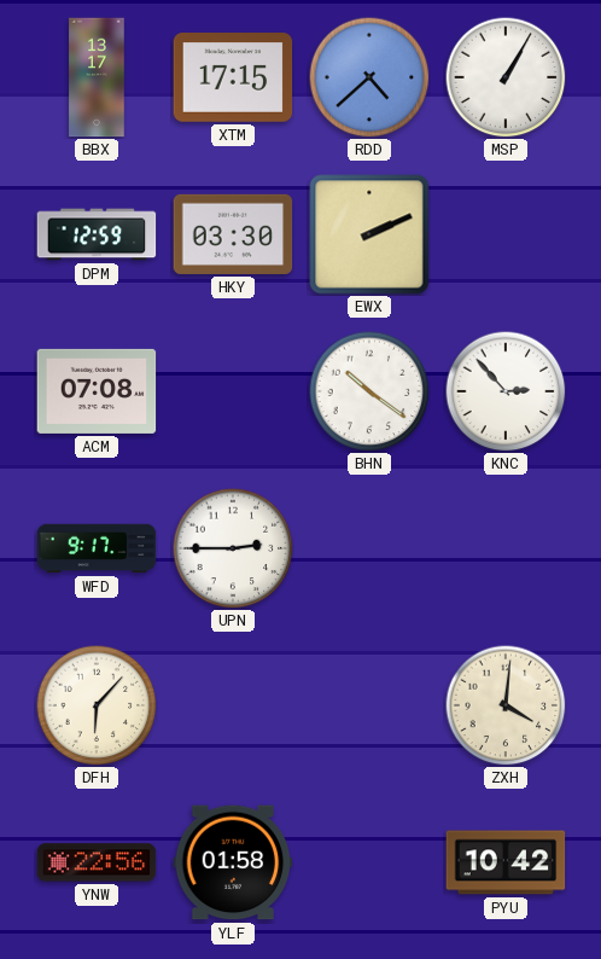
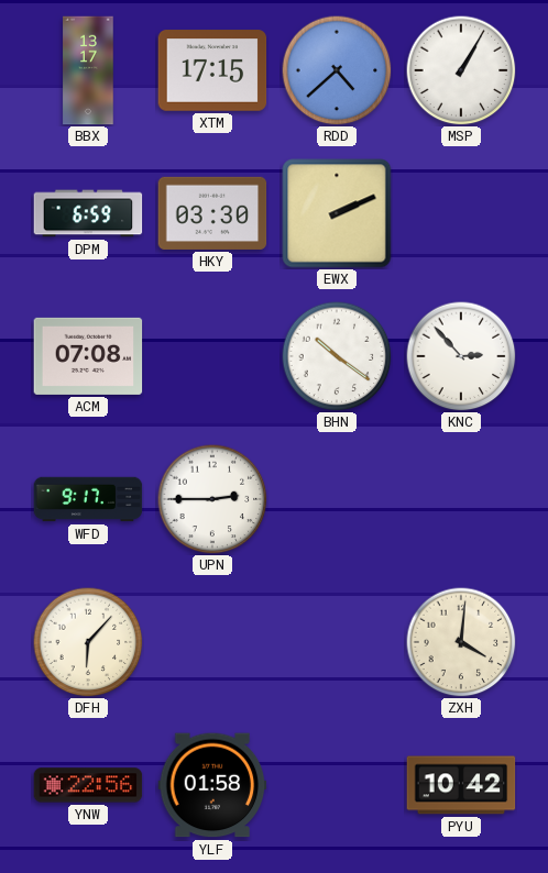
DPM: 12:59 -> 6:59 (88, 213)
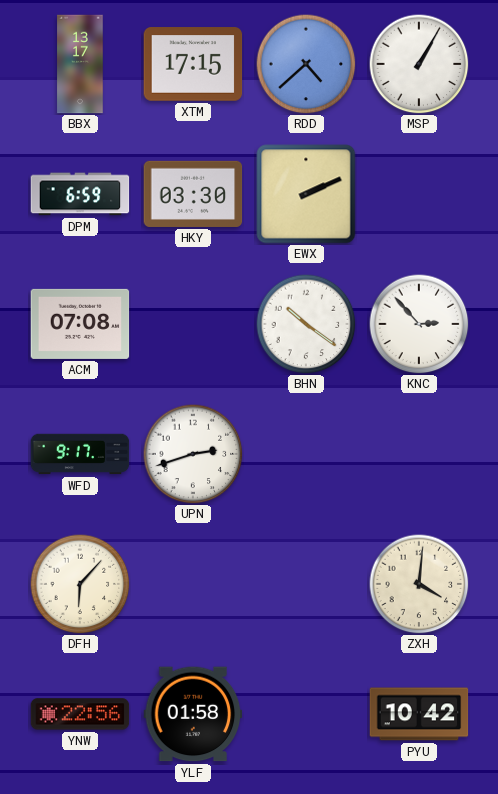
UPN: 2:45 -> 2:42 (193, 454)
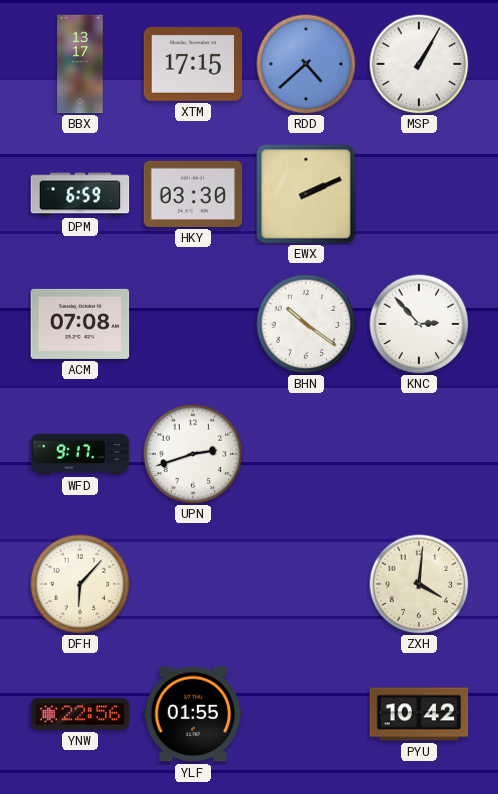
YLF: 01:58 -> 01:55 (193, 714)
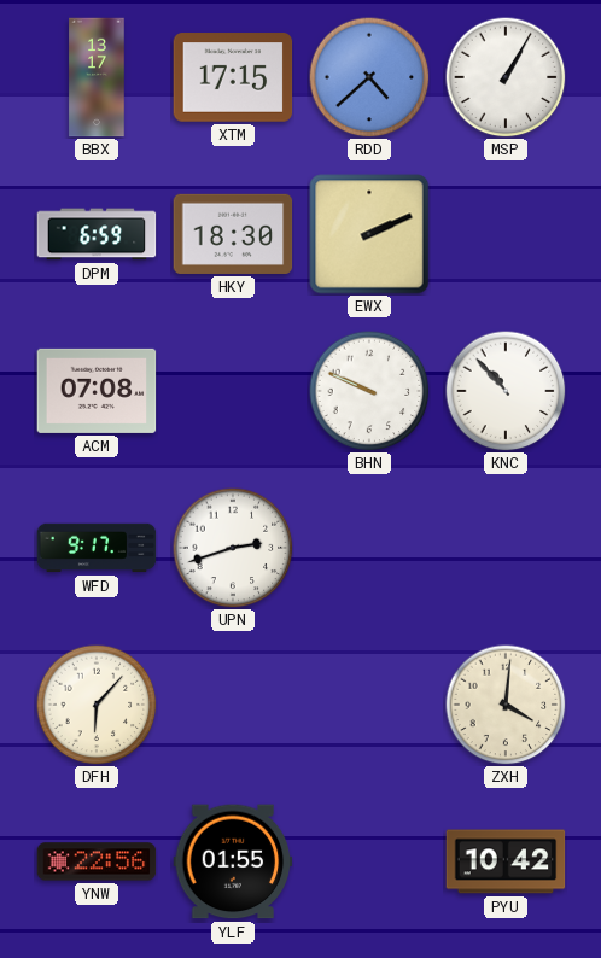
HKY: 03:30 -> 18:30 (233, 234)
BHN: 10:21 -> 9:49 (369, 391)
KNC: 2:53 -> 10:53 (506, 391)
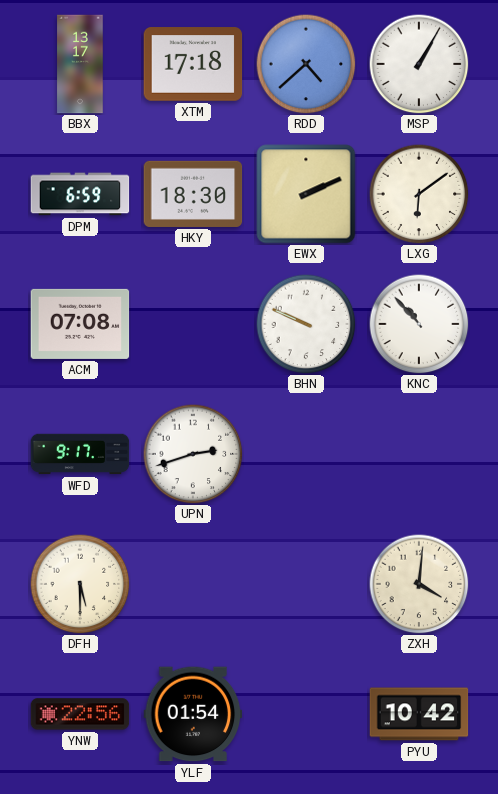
XTM: 17:15 -> 17:18 (193, 64)
LXG: none -> 6:09 (419, 194)
DFH: 6:07 -> 5:30 (80, 584)
YLF: 01:55 -> 01:54 (193, 714)
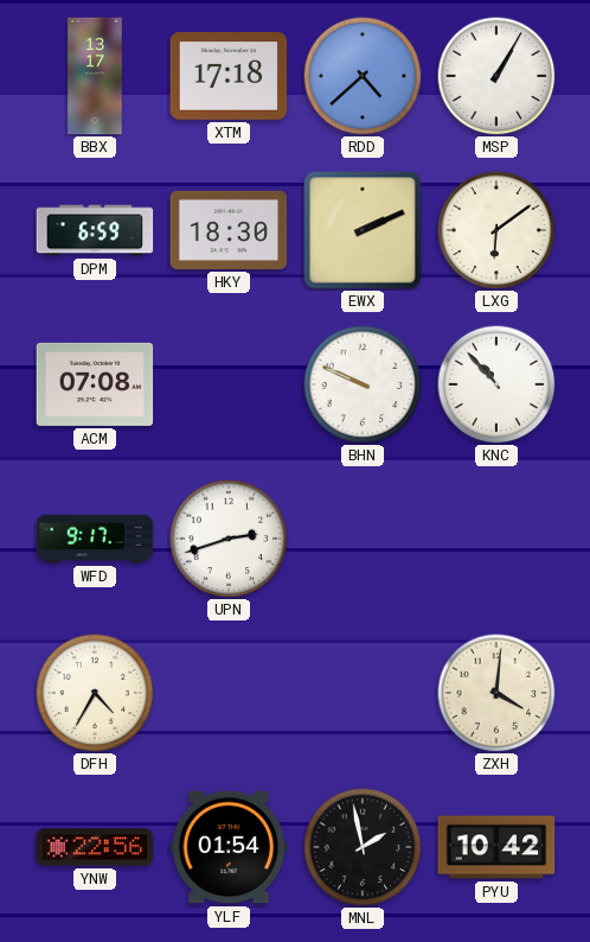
DFH: 5:30 -> 4:35 (95, 693)
MNL: none -> 1:58 (363, 847)
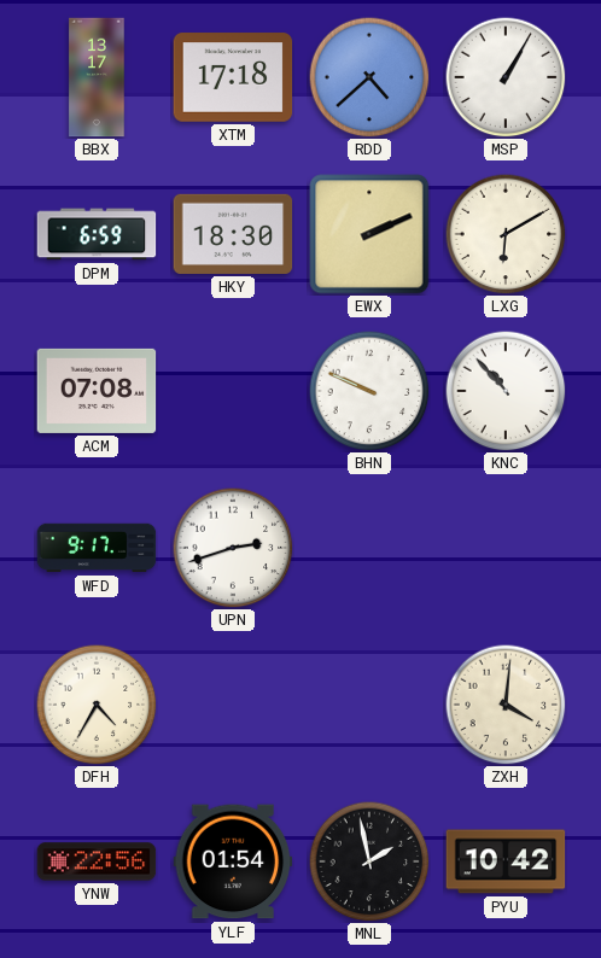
LXG: 6:09 -> 6:10 (506, 234)
